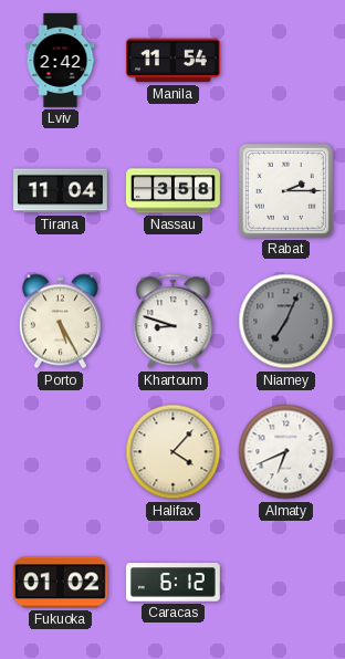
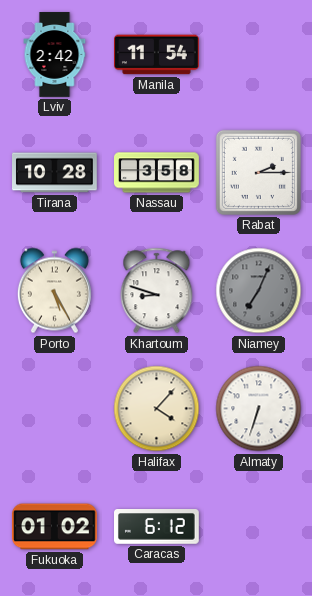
Tirana: 11:04 -> 10:28 (55, 173)
Almaty: 6:41 -> 6:33 (259, 409)
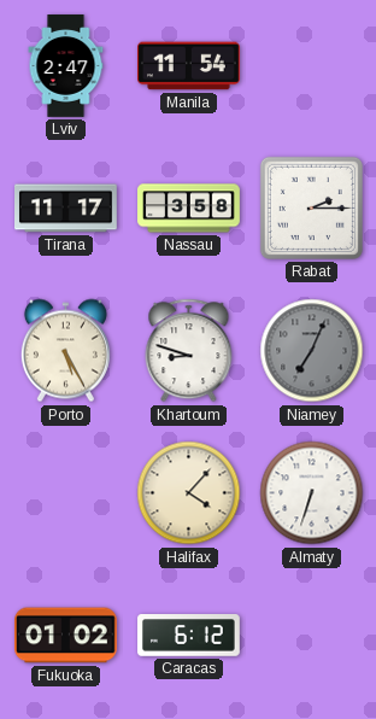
Lviv: 2:42 -> 2:47 (66, 66)
Tirana: 10:28 -> 11:17 (66, 209)
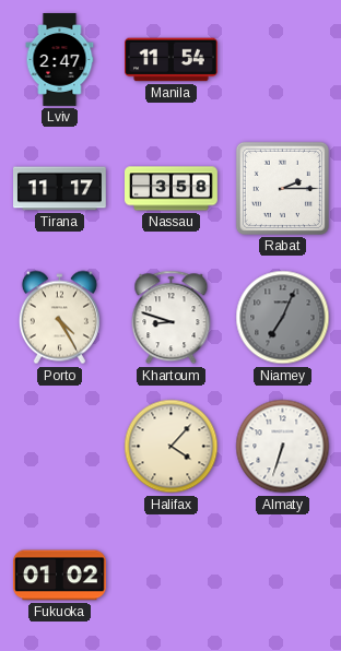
Porto: 5:25 -> 4:25 (59, 318)
Caracas: 6:12 -> none (189, 636)
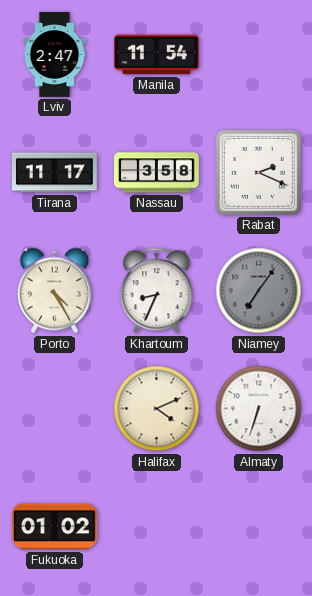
Rabat: 2:15 -> 2:19 (258, 172)
Khartoum: 8:48 -> 8:34 (157, 291)
Niamey: 7:04 -> 7:06 (259, 291)
Halifax: 4:07 -> 4:11 (157, 409)
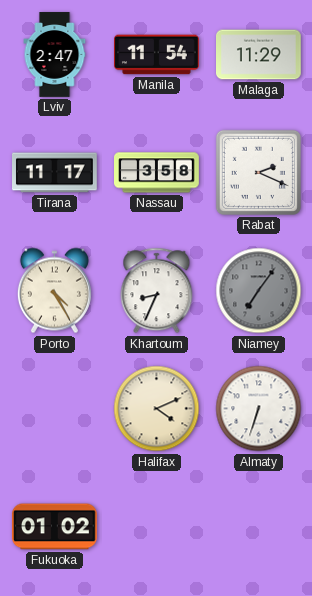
Malaga: none -> 11:29 (259, 55)
